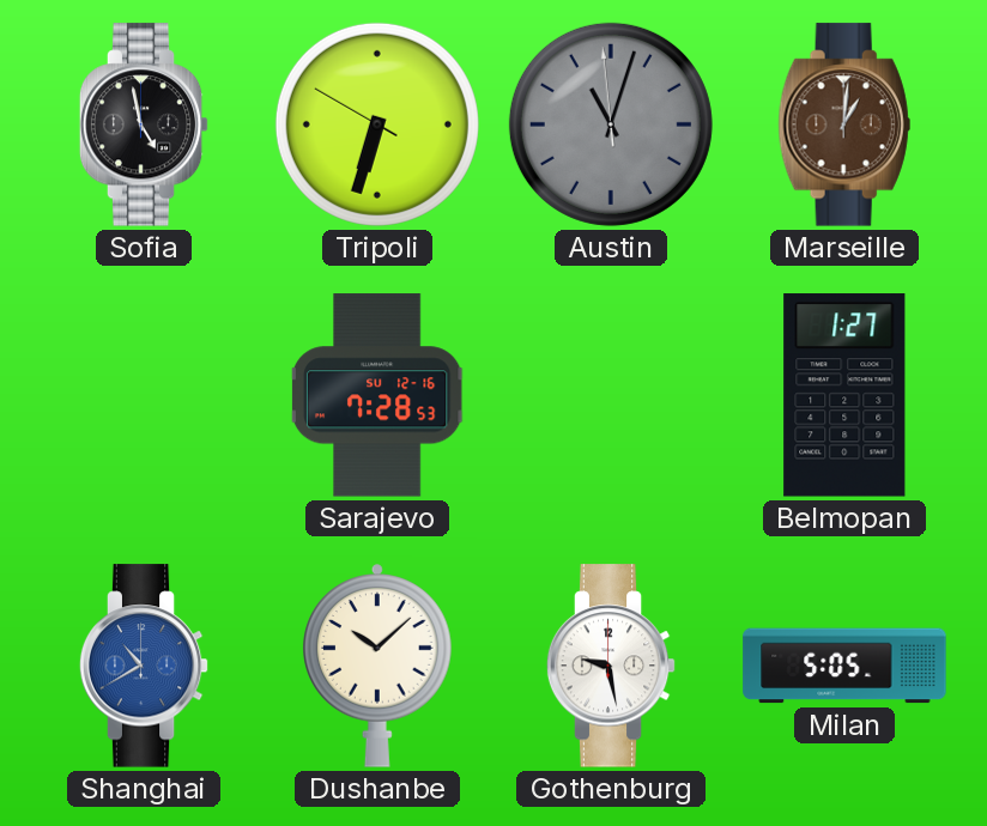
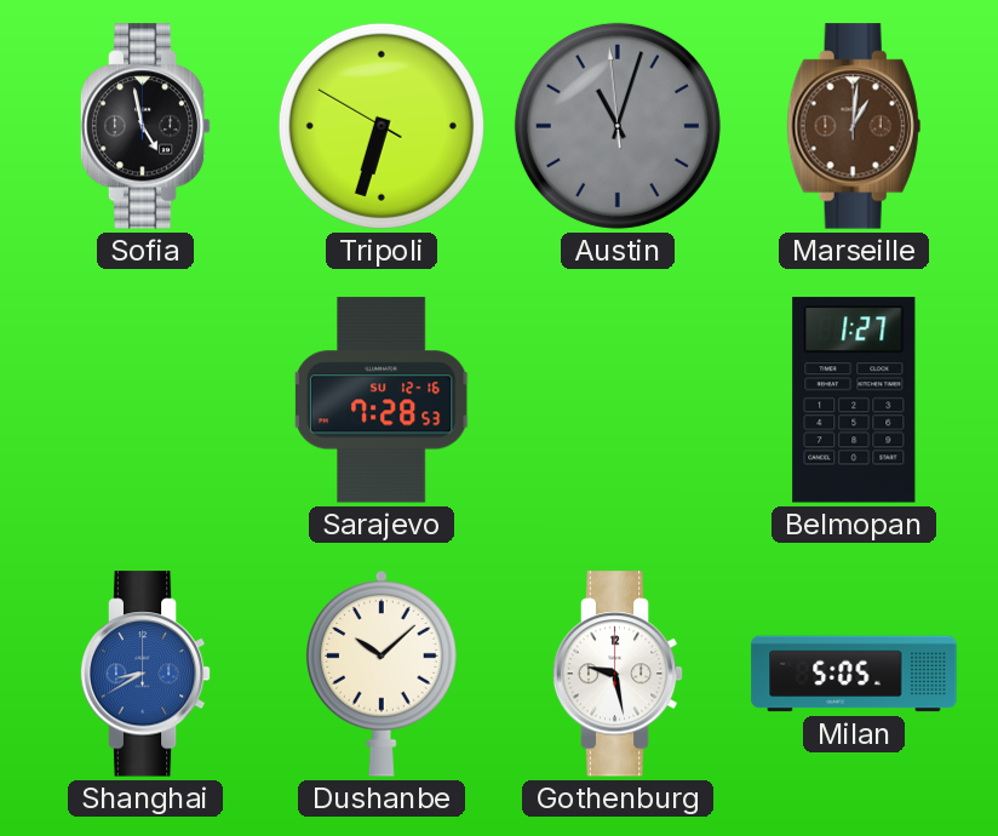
Shanghai: 10:40 -> 8:40 (145, 674)
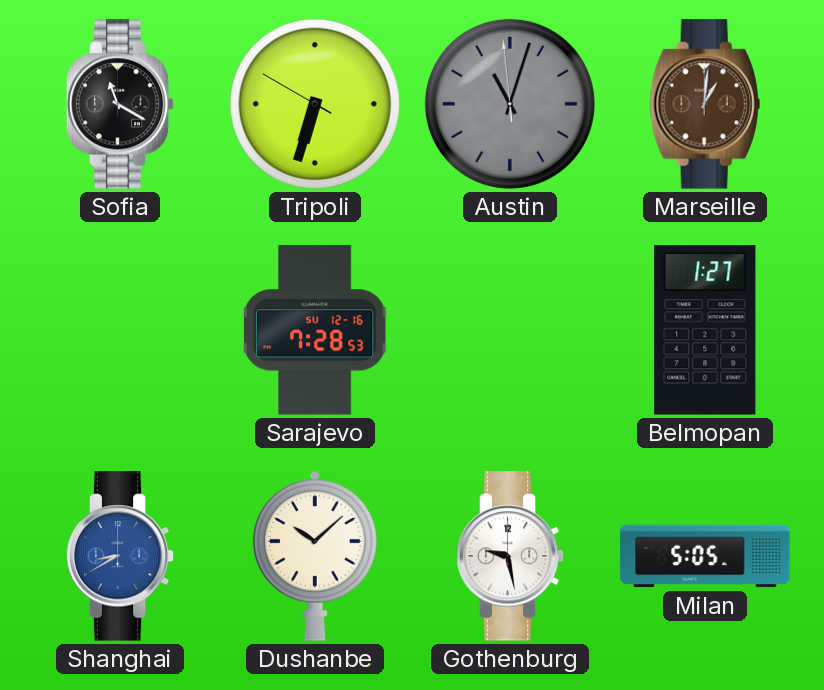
Sofia: 4:58 -> 11:20 (120, 104)
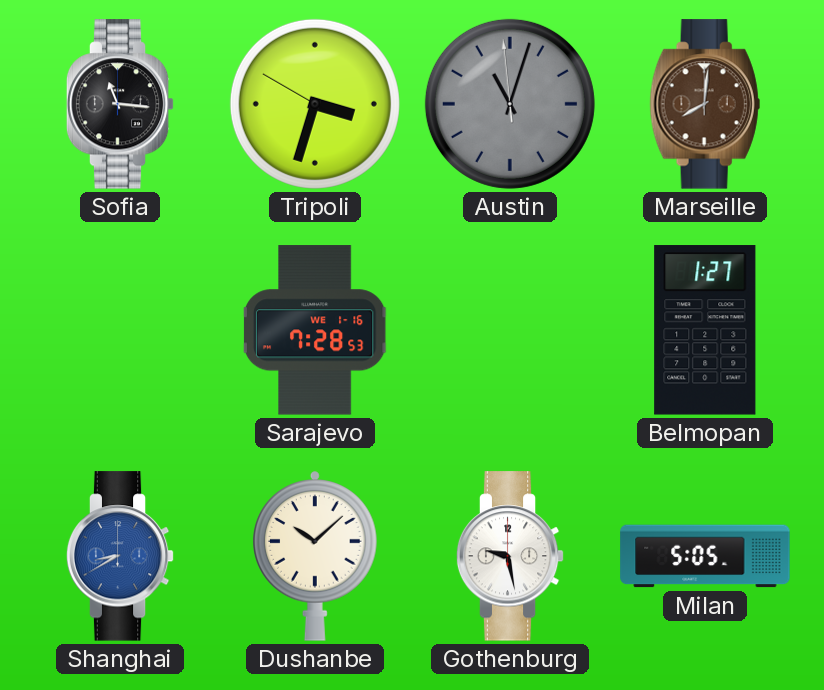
Sofia: 11:20 -> 11:16 (120, 104)
Tripoli: 6:32 -> 3:32 (315, 104)
Marseille: 1:01 -> 8:01 (705, 104)
Sarajevo date: SU 12-16 -> WE 1-16 (315, 330)
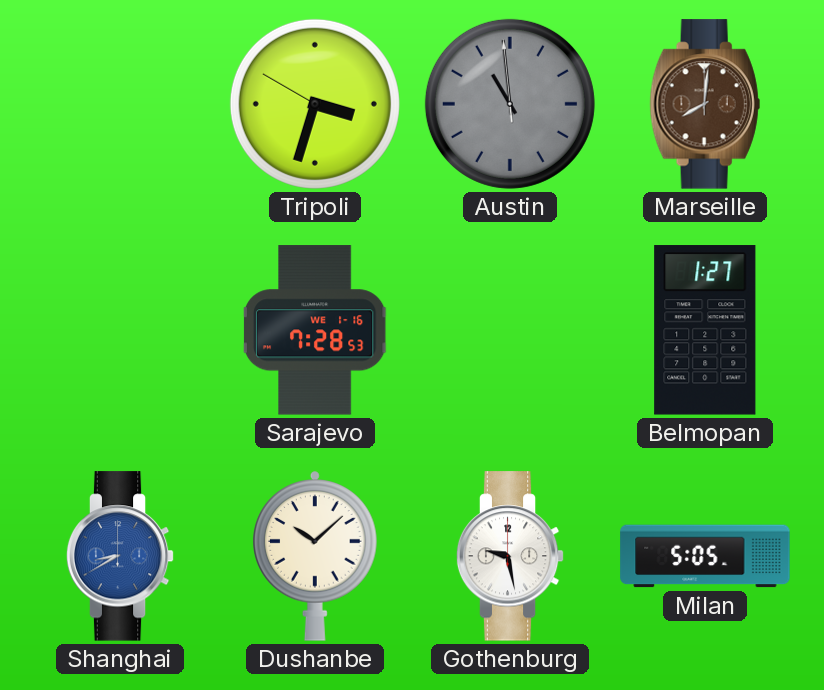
Sofia: 11:16 -> none (120, 104)
Austin: 11:02 -> 10:58 (510, 104)
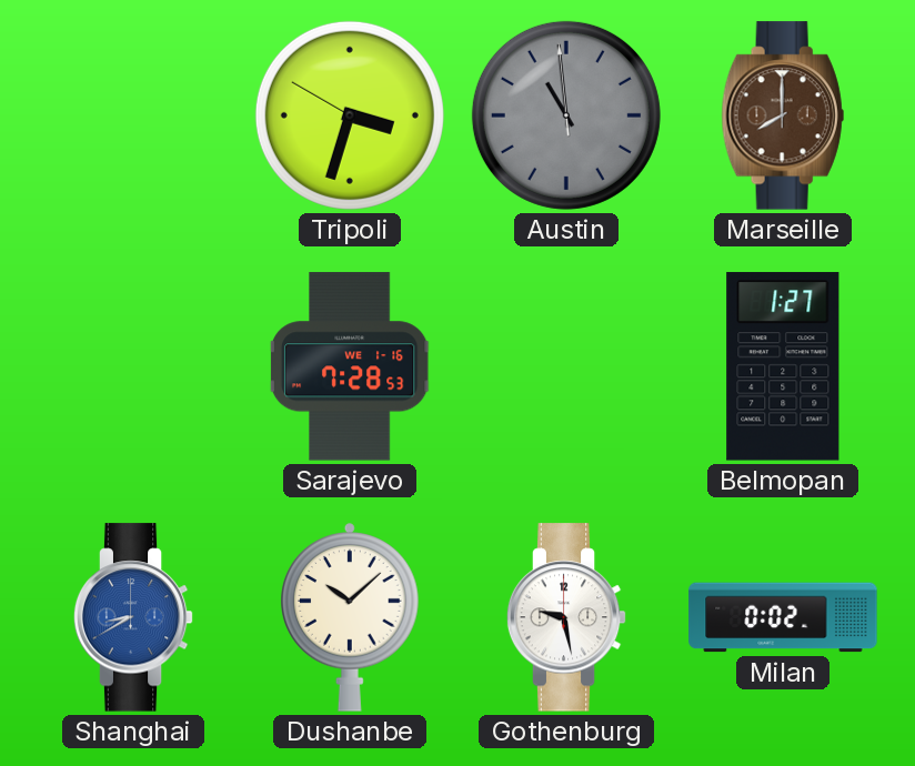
Marseille: 8:01 -> 8:00 (783, 115)
Milan: 5:05 -> 0:02 (783, 617)
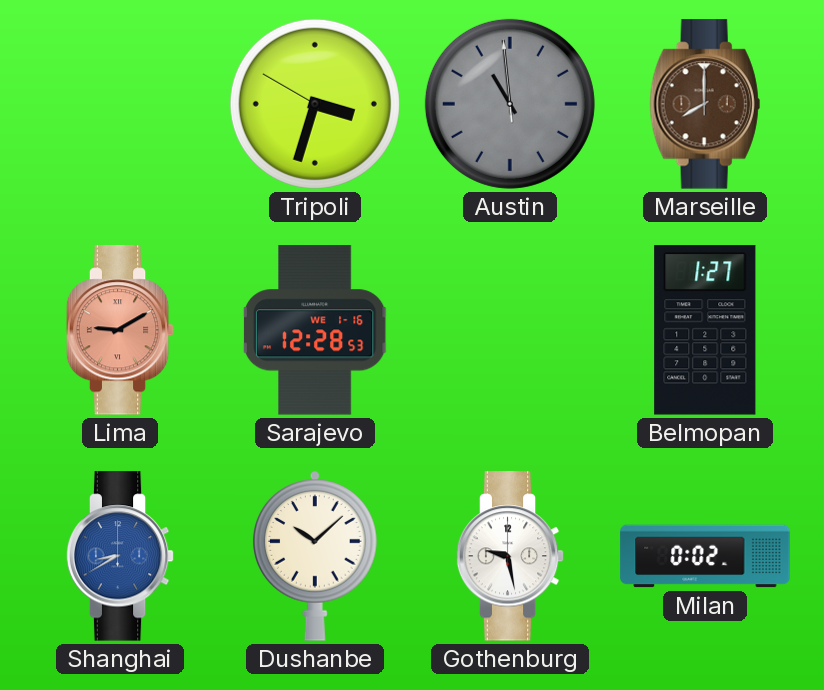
Lima: none -> 9:10 (120, 330)
Sarajevo: 7:28 -> 12:28 (315, 330)
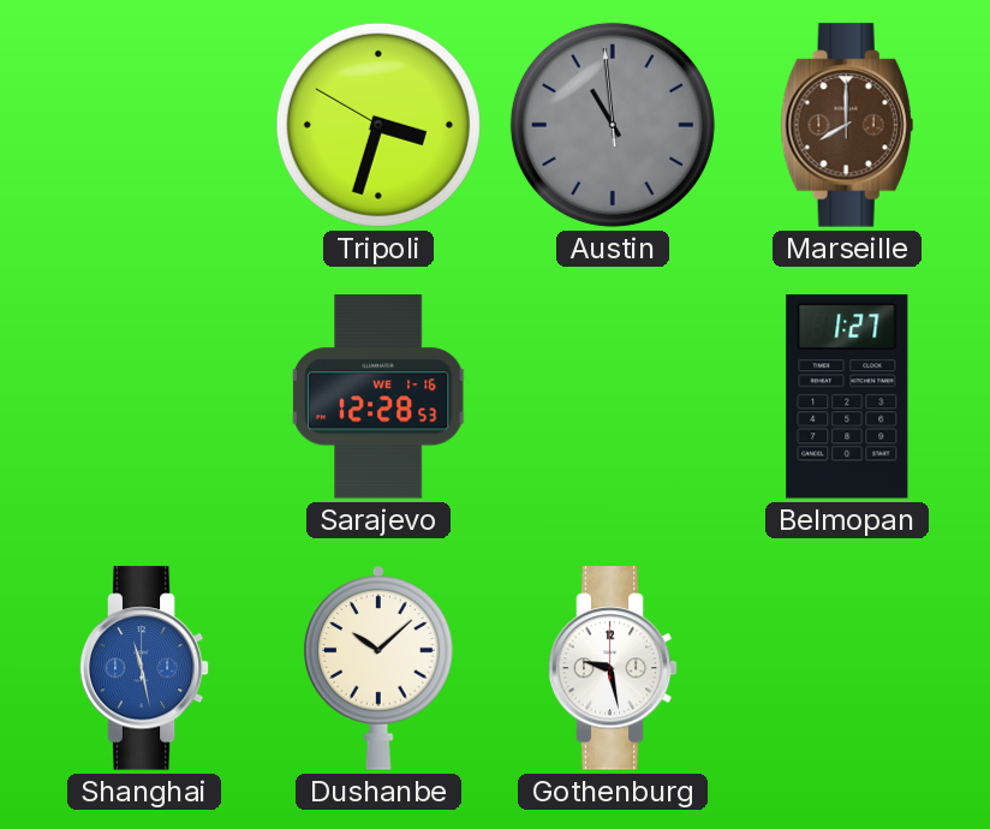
Lima: 9:10 -> none (120, 330)
Shanghai: 8:40 -> 11:28 (144, 668)
Milan: 0:02 -> none (705, 556)
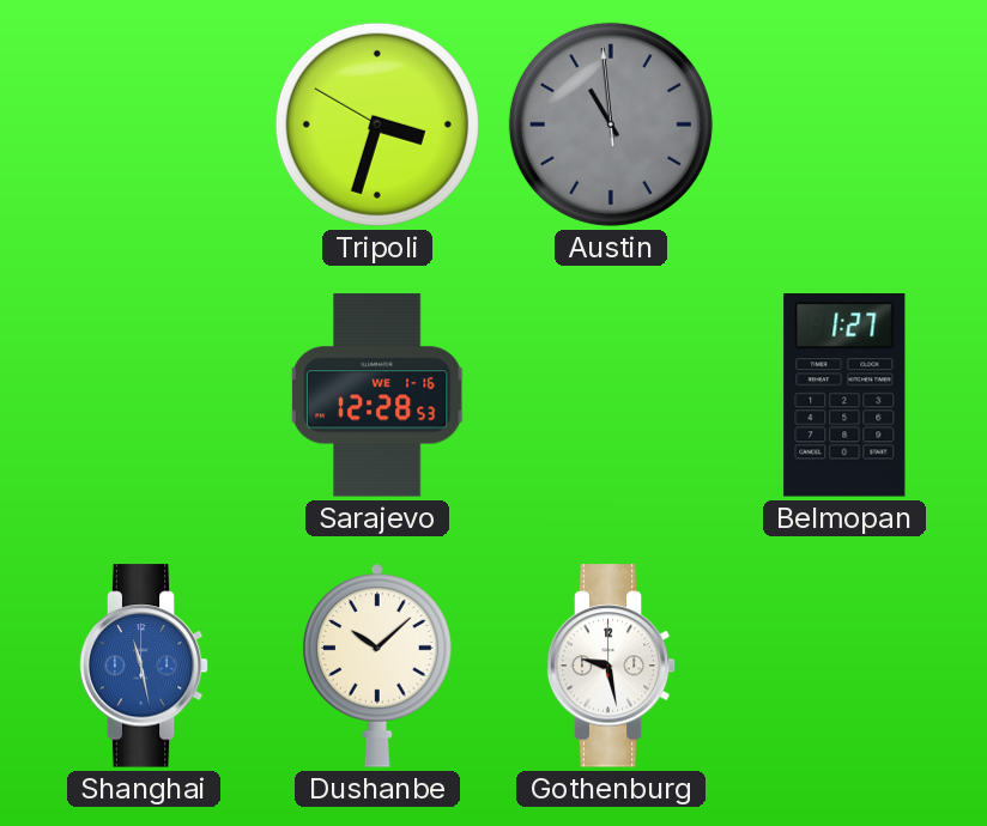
Marseille: 8:00 -> none (847, 125)
